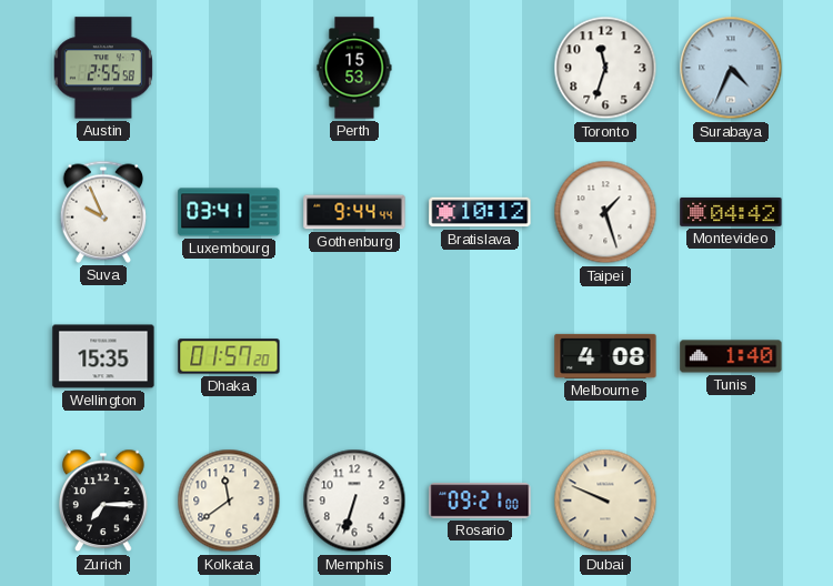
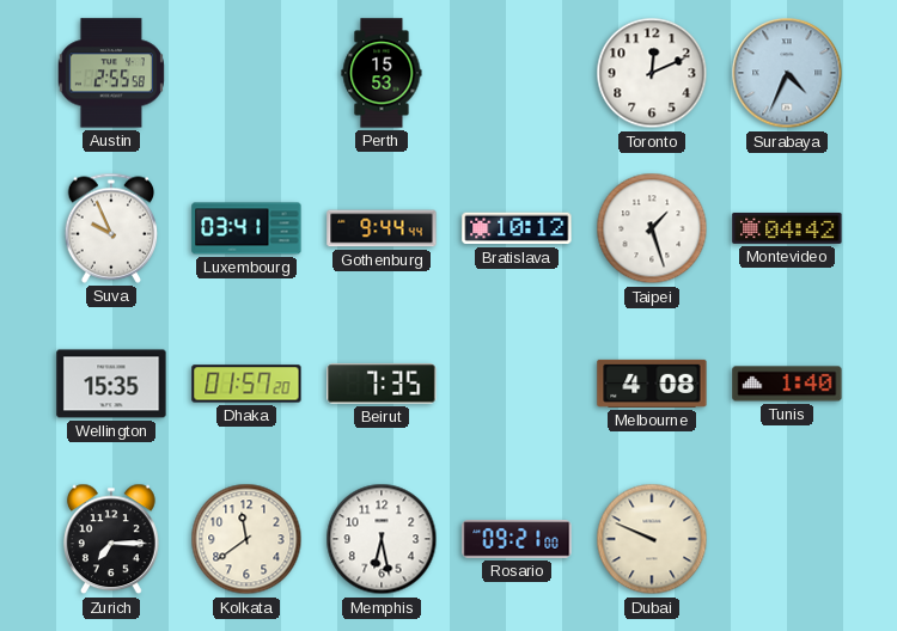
Toronto: 11:33 -> 12:11 (652, 73)
Beirut: none -> 7:35 (382, 384)
Memphis: 6:33 -> 6:28 (382, 539)
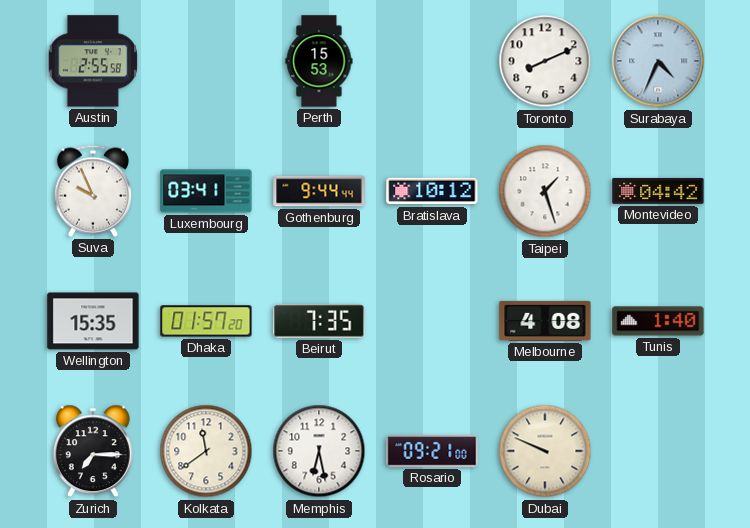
Toronto: 12:11 -> 8:11 (545, 61)
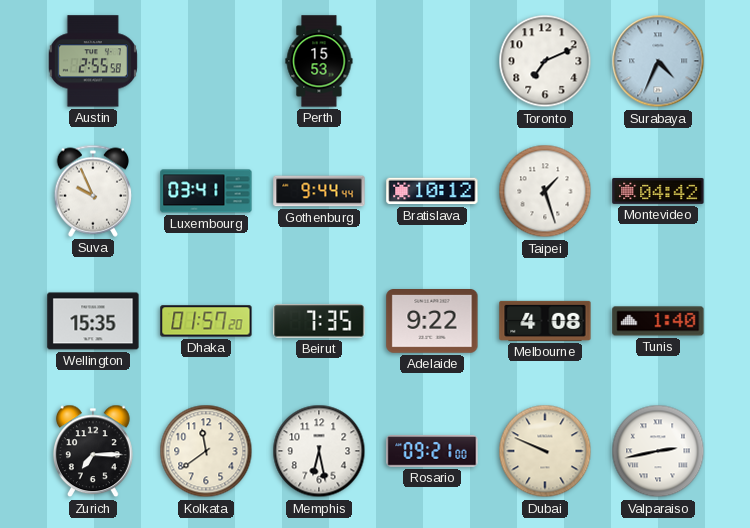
Toronto: 8:11 -> 7:11 (545, 61)
Adelaide: none -> 9:22 (432, 322)
Valparaiso: none -> 2:43 (658, 451)
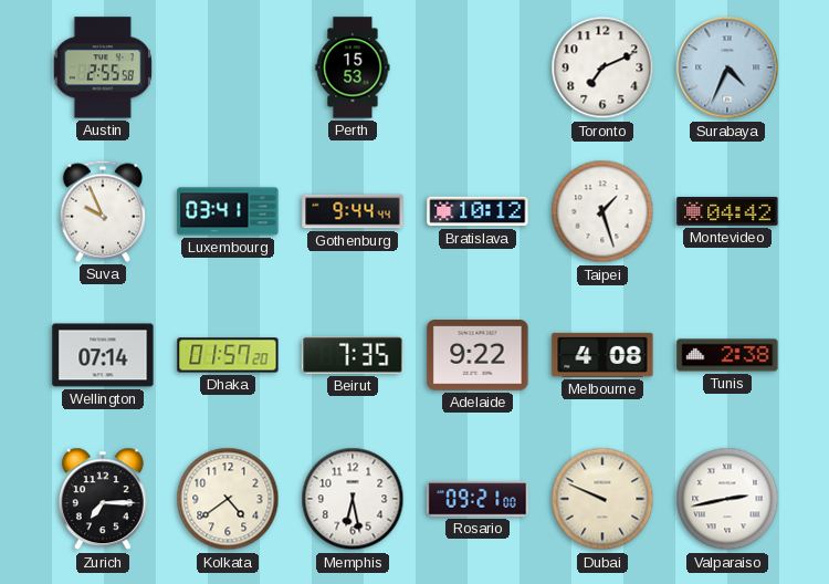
Wellington: 15:35 -> 07:14 (103, 355)
Tunis: 1:40 -> 2:38 (727, 355)
Kolkata: 11:39 -> 4:39 (228, 499)
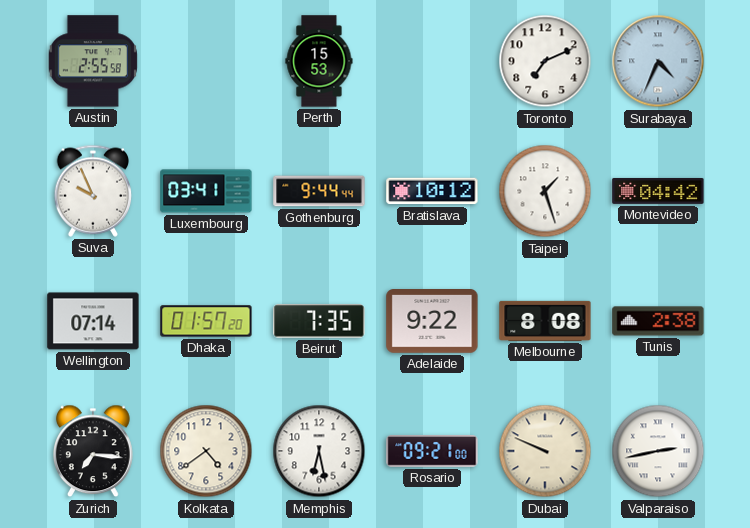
Melbourne: 4:08 -> 8:08 (545, 321)
Zurich: 7:15 -> 7:16 (94, 451)
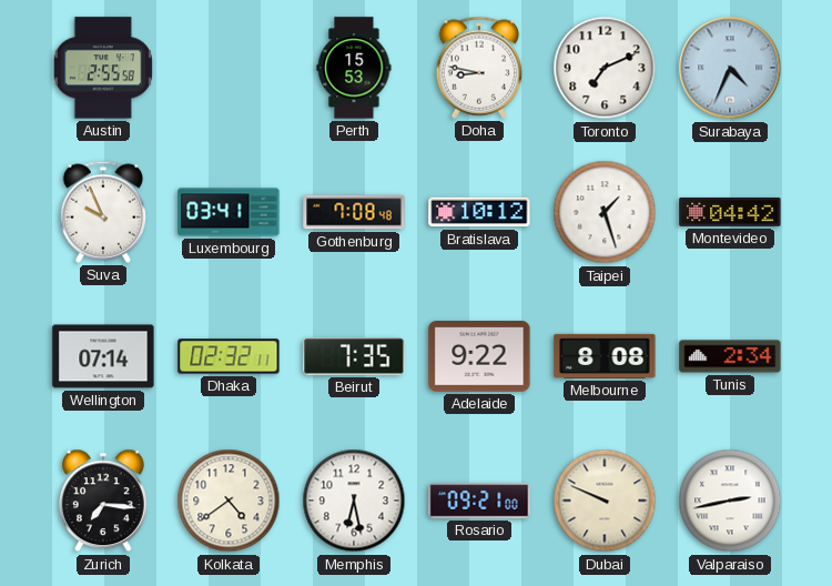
Doha: none -> 8:47 (479, 68)
Gothenburg: 9:44 -> 7:08 (354, 212)
Dhaka: 01:57 -> 02:32 (229, 356)
Tunis: 2:38 -> 2:34 (730, 356)
